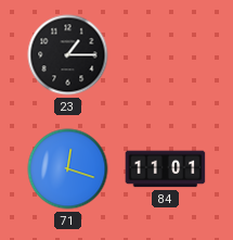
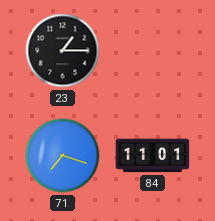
71: 12:18 -> 7:18 (63, 156)
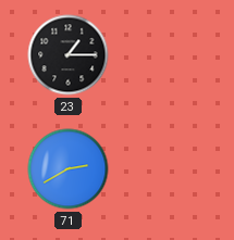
71: 7:18 -> 2:40 (69, 169)
84: 11:01 -> none (153, 156)
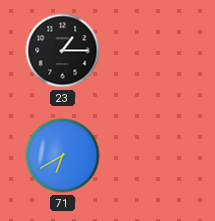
71: 2:40 -> 6:40 (63, 156)
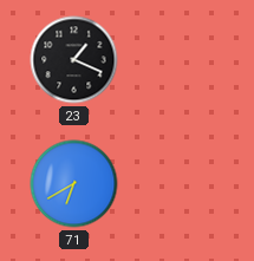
23: 1:15 -> 1:19 (74, 60)
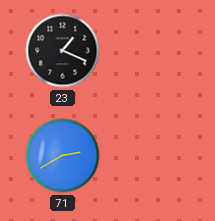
71: 6:40 -> 2:40 (63, 156)
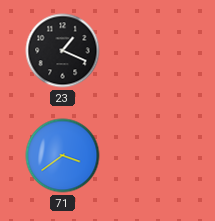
71: 2:40 -> 3:39 (63, 156)
